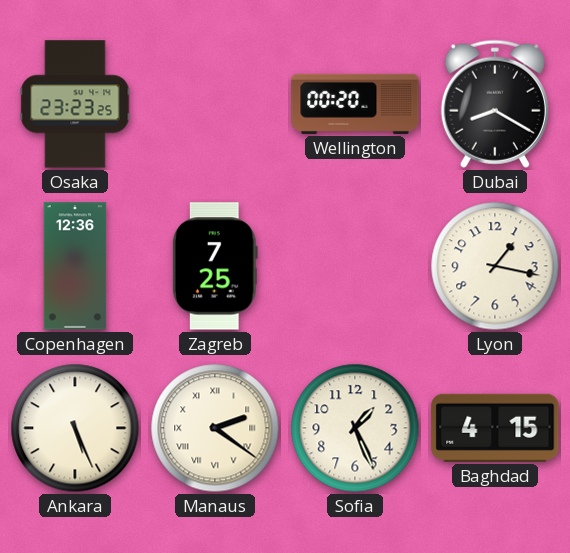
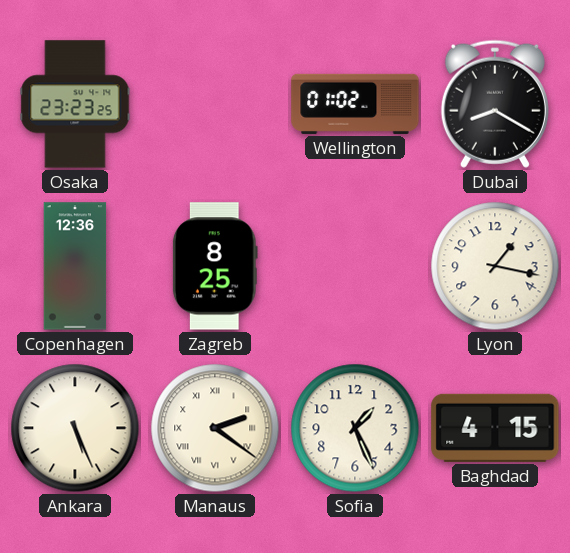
Wellington: 00:20 -> 01:02 (355, 104)
Zagreb: 7:25 -> 8:25 (215, 266)
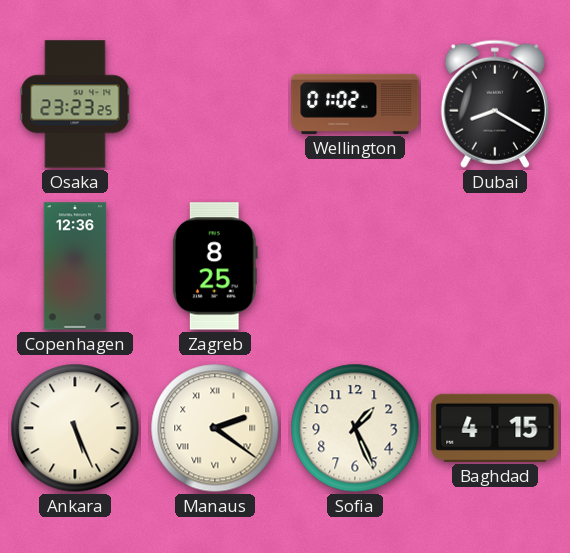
Lyon: 1:17 -> none (495, 266)
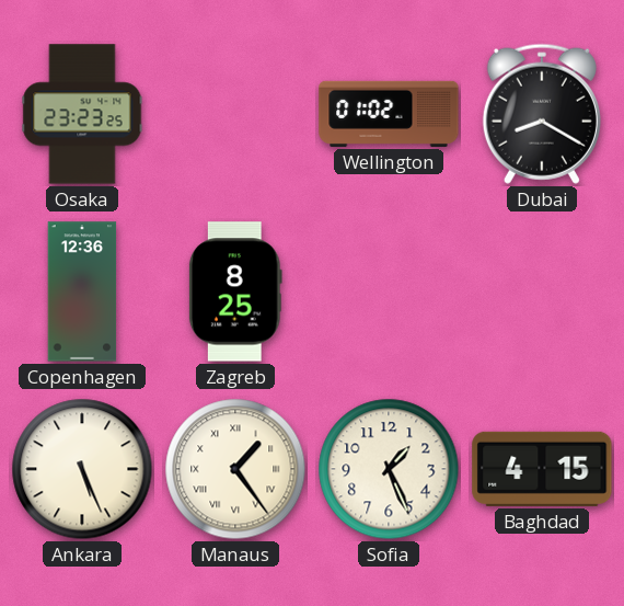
Manaus: 2:21 -> 1:24 (235, 469)
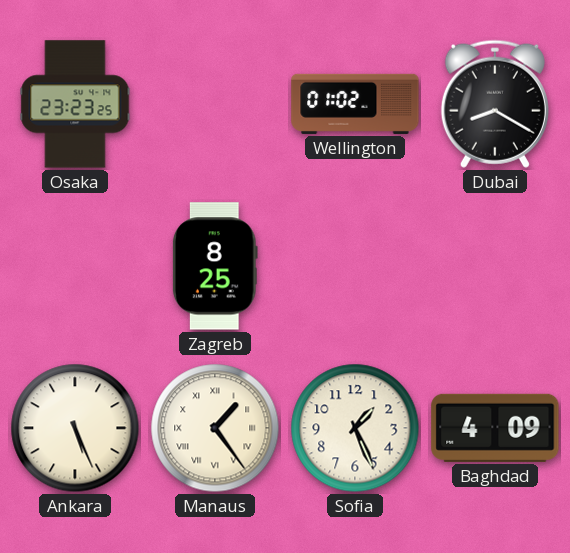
Copenhagen: 12:36 -> none (82, 291)
Baghdad: 4:15 -> 4:09 (495, 428)
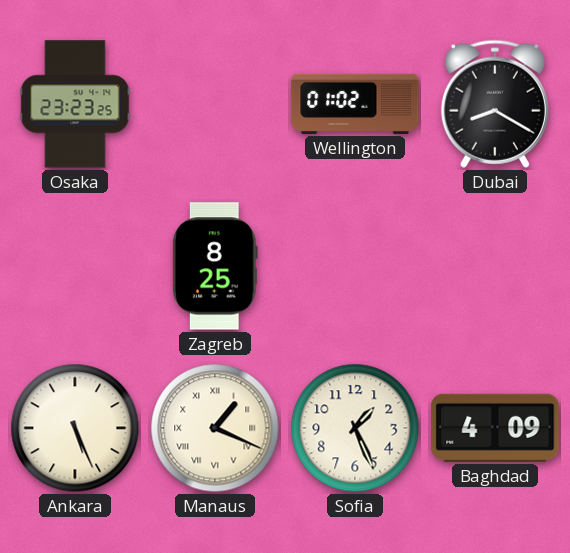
Manaus: 1:24 -> 1:19 (215, 428)
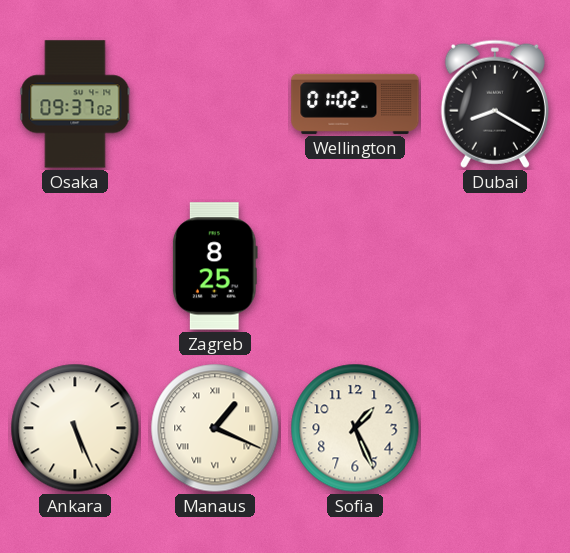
Osaka: 23:23 -> 09:37 (75, 104)
Baghdad: 4:09 -> none (495, 428)
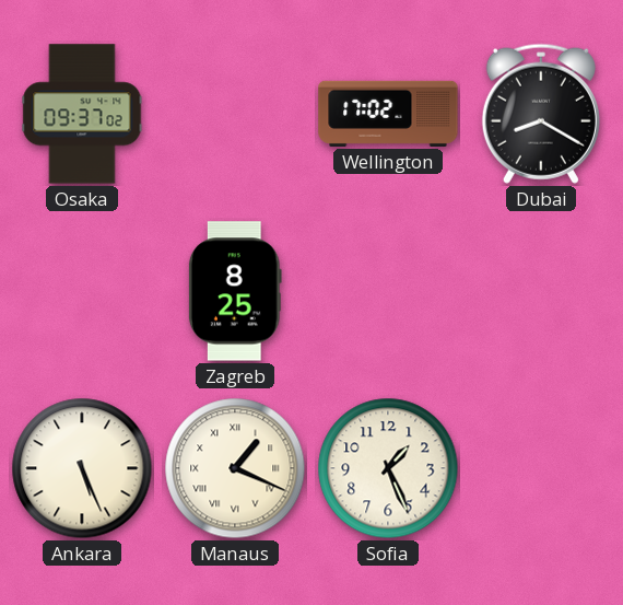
Wellington: 01:02 -> 17:02 (388, 114)
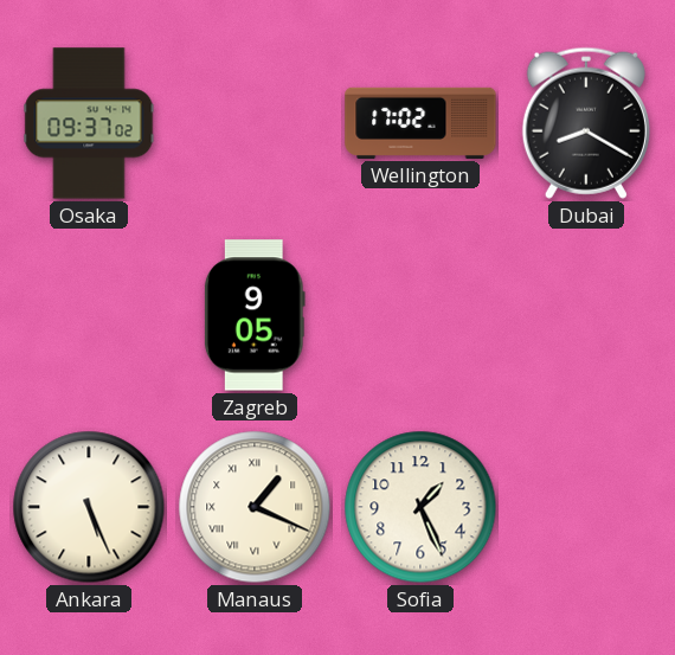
Zagreb: 8:25 -> 9:05 (255, 315)
